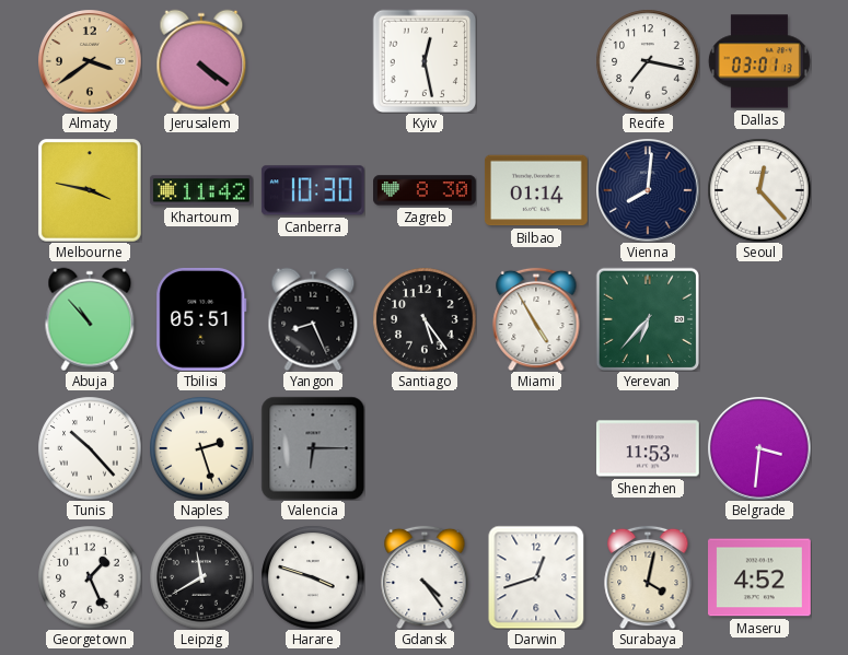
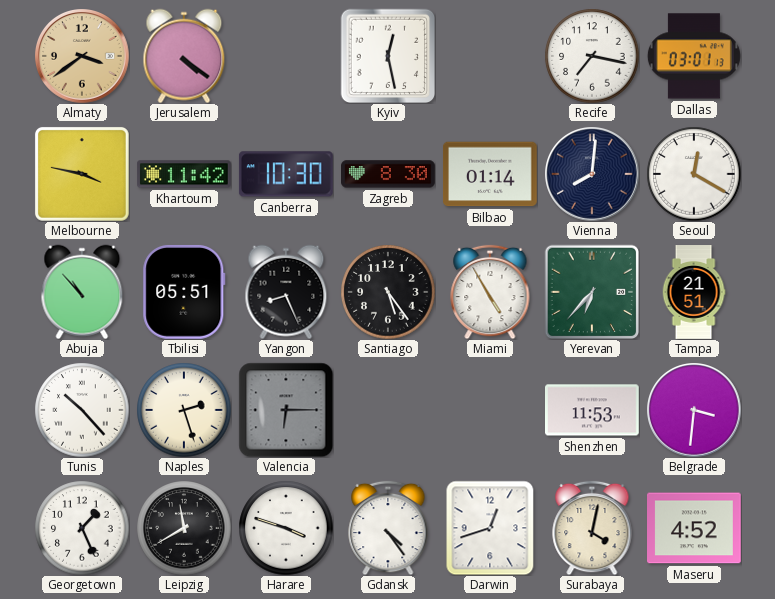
Seoul: 12:23 -> 12:20 (694, 174)
Tampa: none -> 21:51 (694, 292)
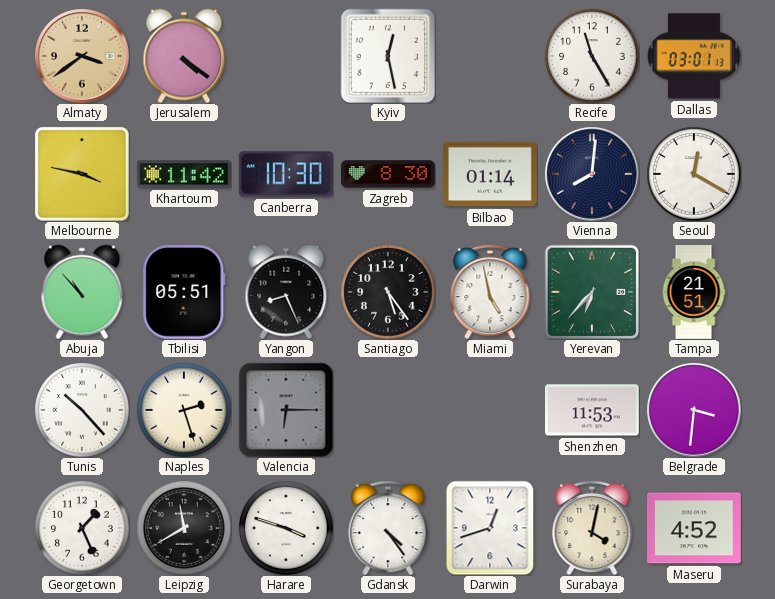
Recife: 7:17 -> 11:25 (592, 56)
Miami: 4:55 -> 4:58 (490, 292)
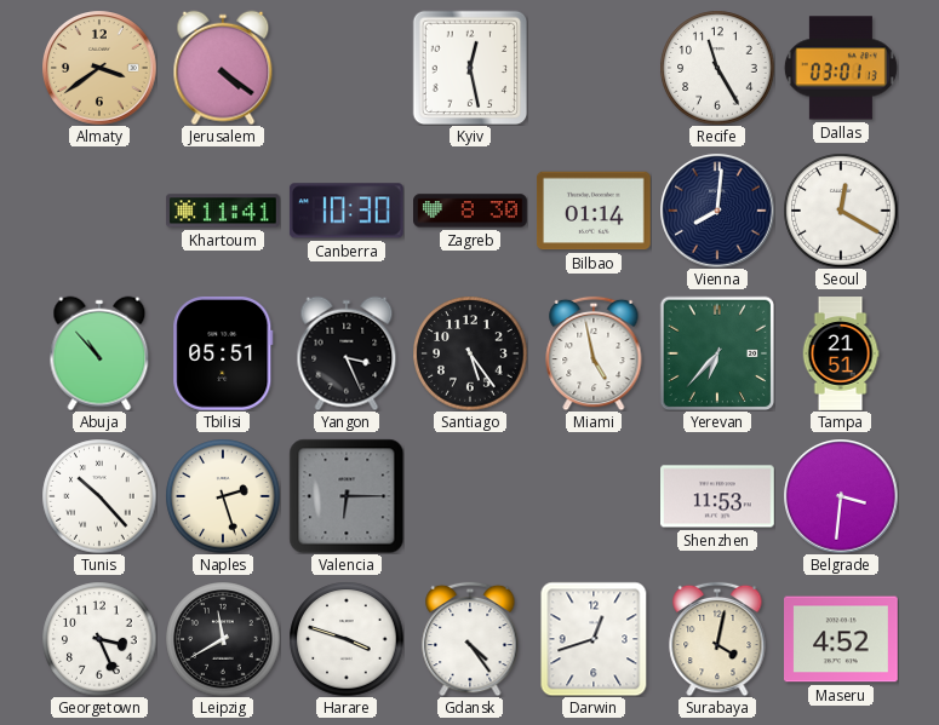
Melbourne: 3:47 -> none (82, 174)
Khartoum: 11:42 -> 11:41 (224, 211)
Yangon: 8:26 -> 3:26 (347, 353)
Georgetown: 1:26 -> 3:26 (99, 639)
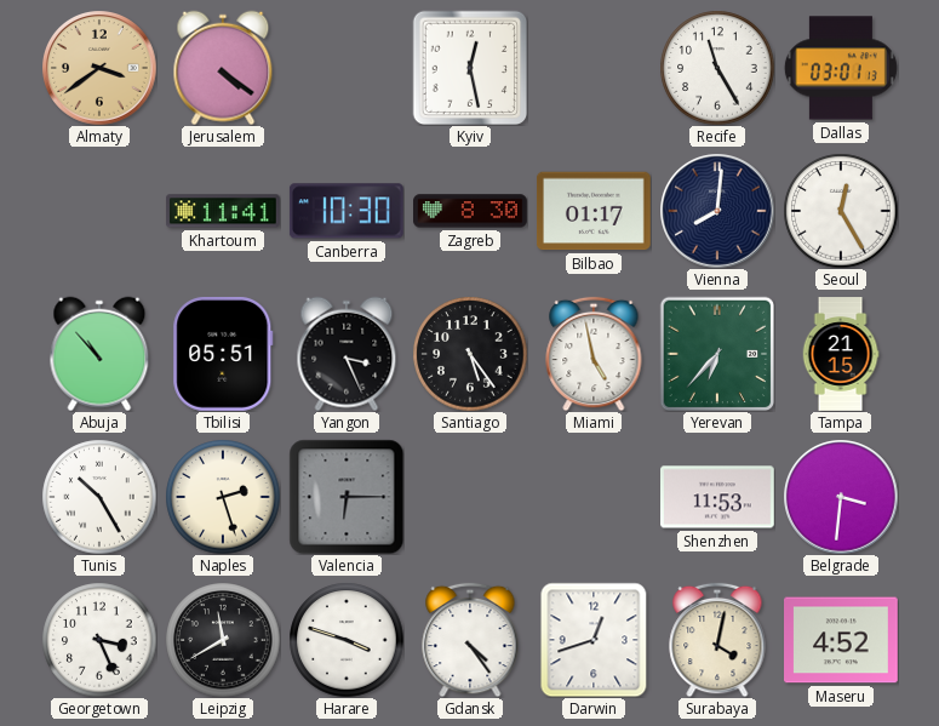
Bilbao: 01:14 -> 01:17 (595, 211)
Seoul: 12:20 -> 12:25 (841, 211)
Tampa: 21:51 -> 21:15 (841, 354)
Tunis: 10:23 -> 10:25 (99, 497)
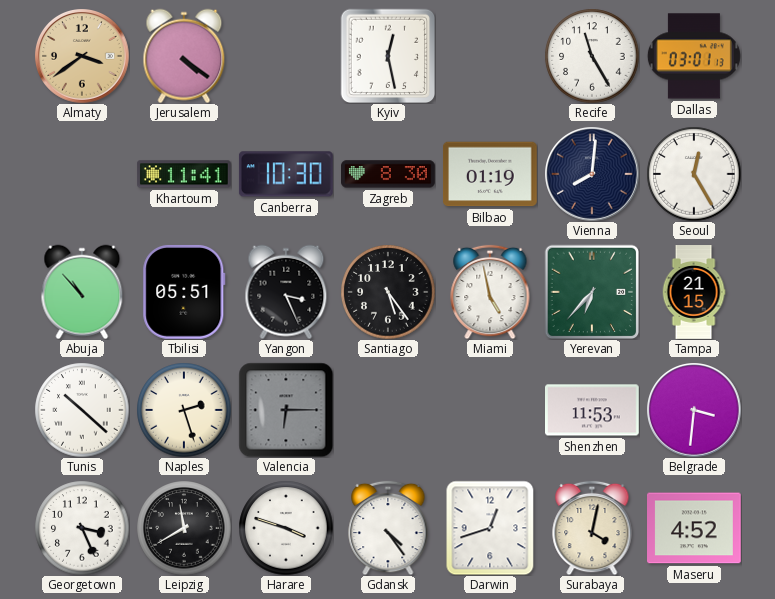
Bilbao: 01:17 -> 01:19 (491, 174)
Tunis: 10:25 -> 10:22 (82, 410)
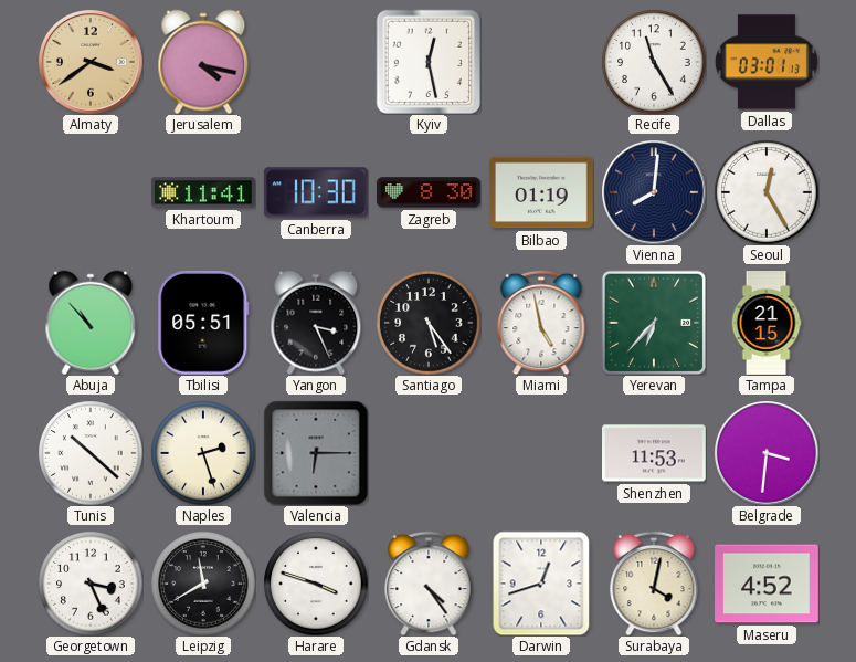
Jerusalem: 4:21 -> 4:17 (203, 62)
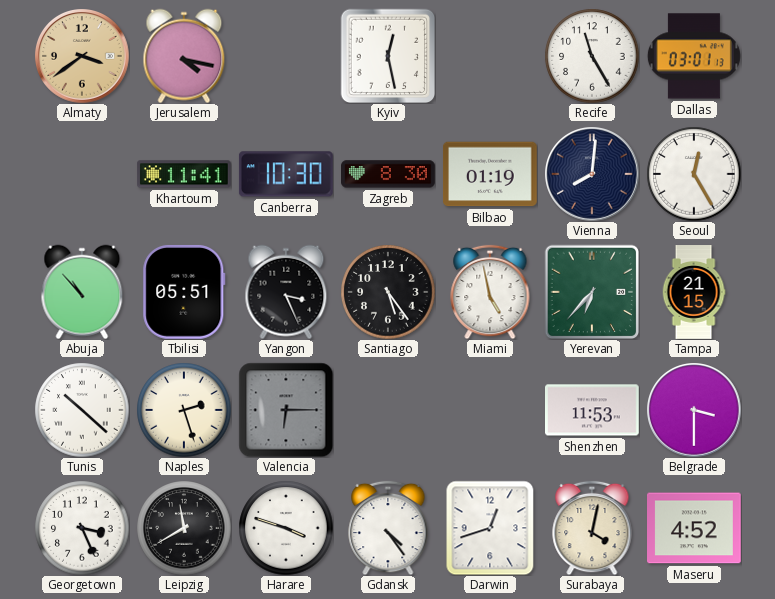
Belgrade: 3:31 -> 3:30 (694, 410)
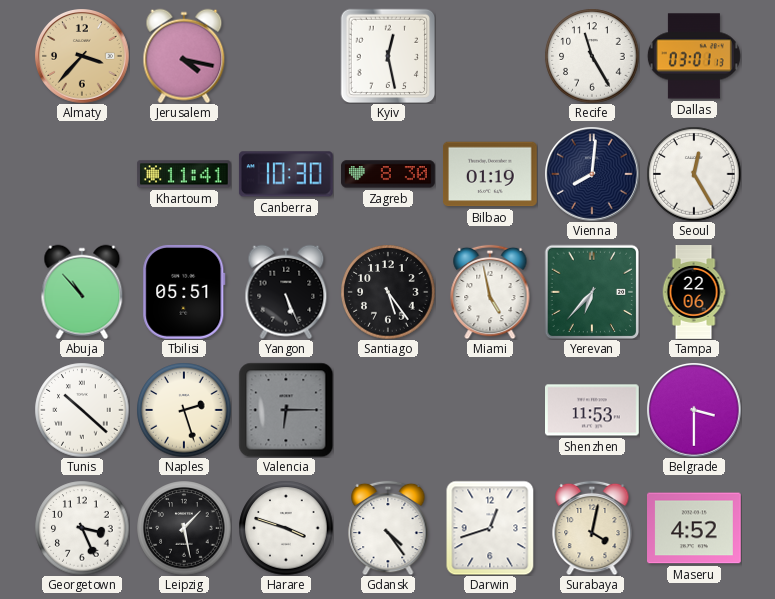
Almaty: 3:39 -> 3:37 (82, 56)
Yangon: 3:26 -> 5:26 (286, 292)
Tampa: 21:15 -> 22:06 (694, 292)
Leipzig: 11:40 -> 1:28 (184, 528)
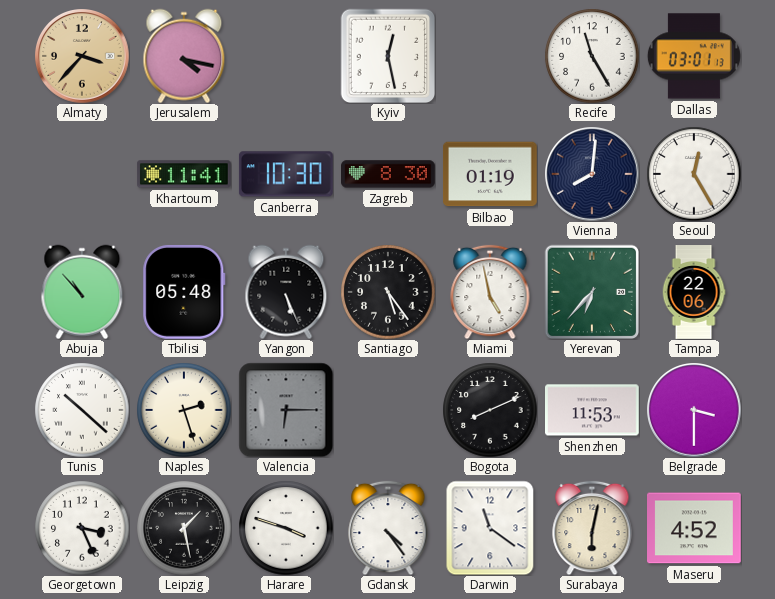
Tbilisi: 05:51 -> 05:48 (184, 292)
Bogota: none -> 8:11 (490, 410)
Darwin: 12:42 -> 11:21 (490, 528)
Surabaya: 4:02 -> 6:02 (592, 528)
